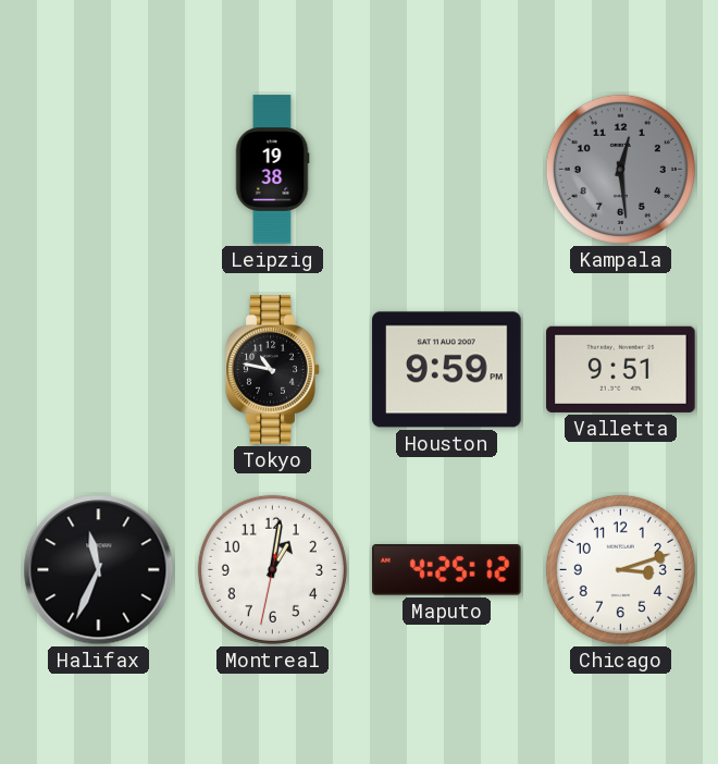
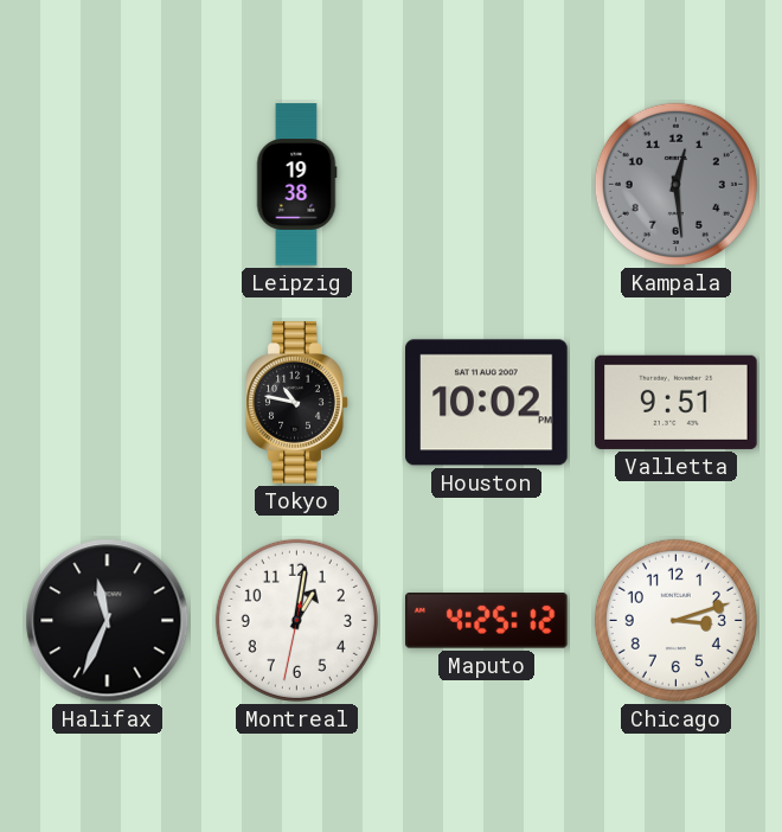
Houston: 9:59 -> 10:02 (487, 403)
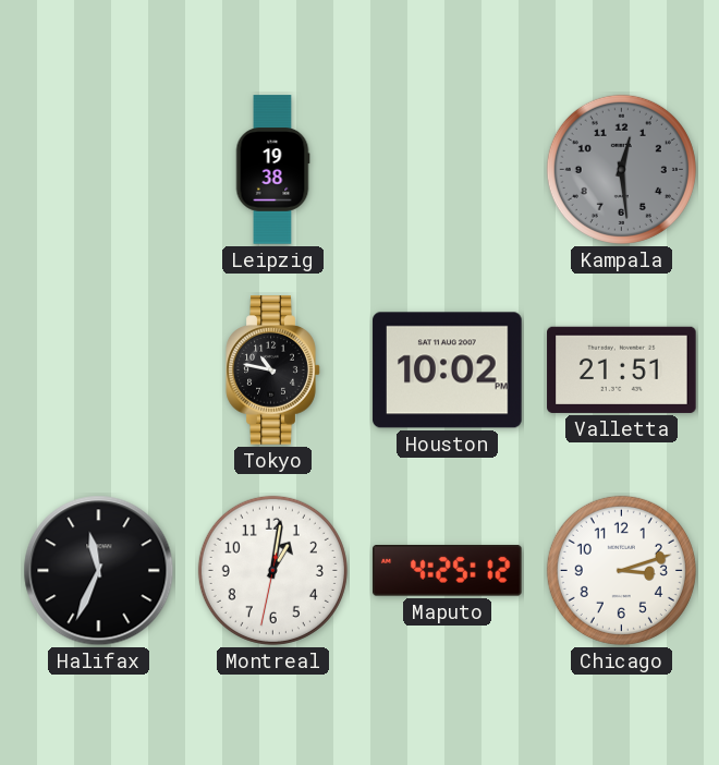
Valletta: 9:51 -> 21:51 (622, 369)
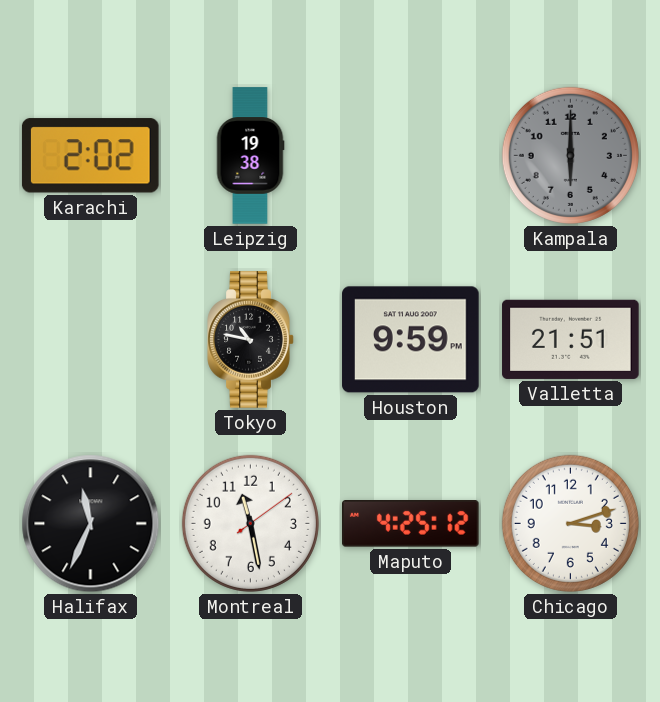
Karachi: none -> 2:02 (90, 156)
Kampala: 12:29 -> 6:00 (570, 155)
Houston: 10:02 -> 9:59 (411, 340)
Montreal: 1:01 -> 11:28 (250, 523)
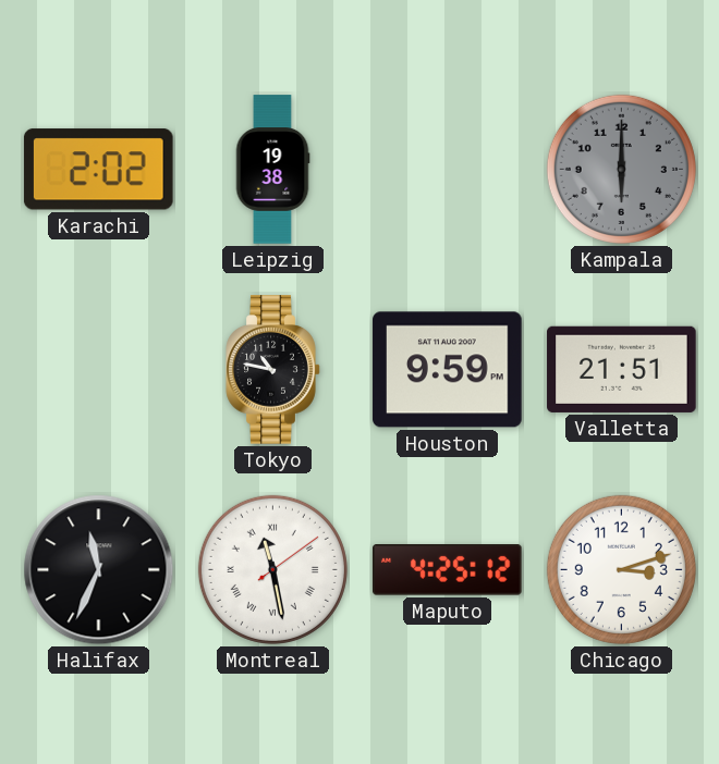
Montreal numerals: Arabic -> Roman (272, 569)
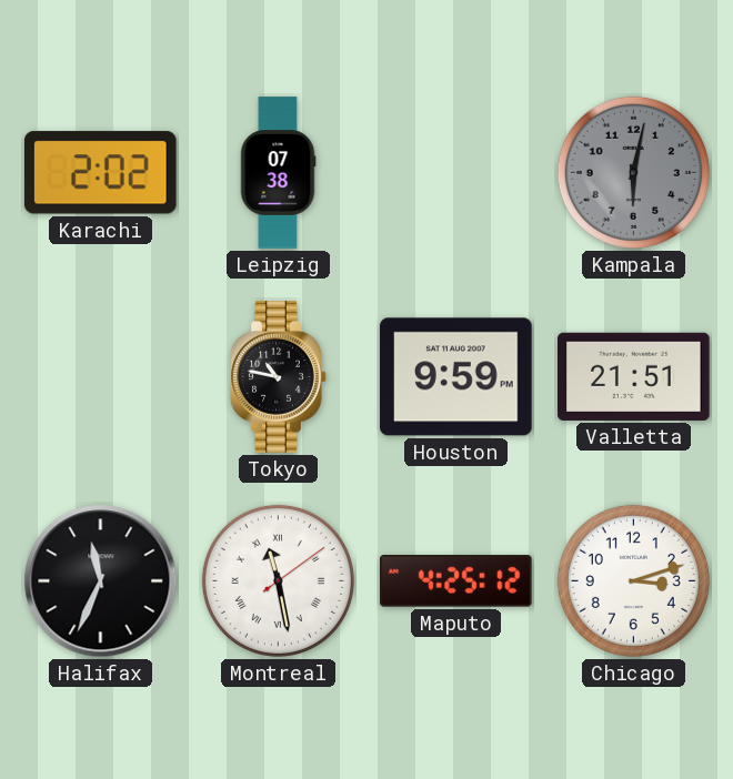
Leipzig: 19:38 -> 07:38 (278, 173)
Kampala: 6:00 -> 6:02 (633, 172)
